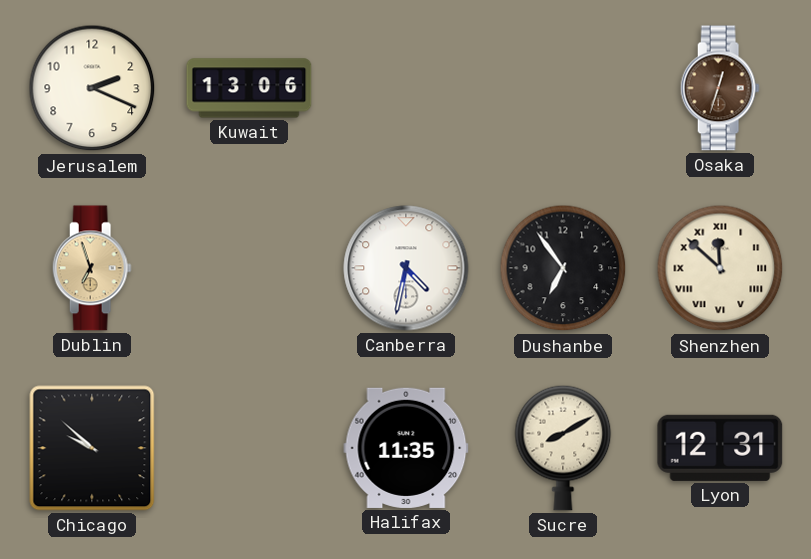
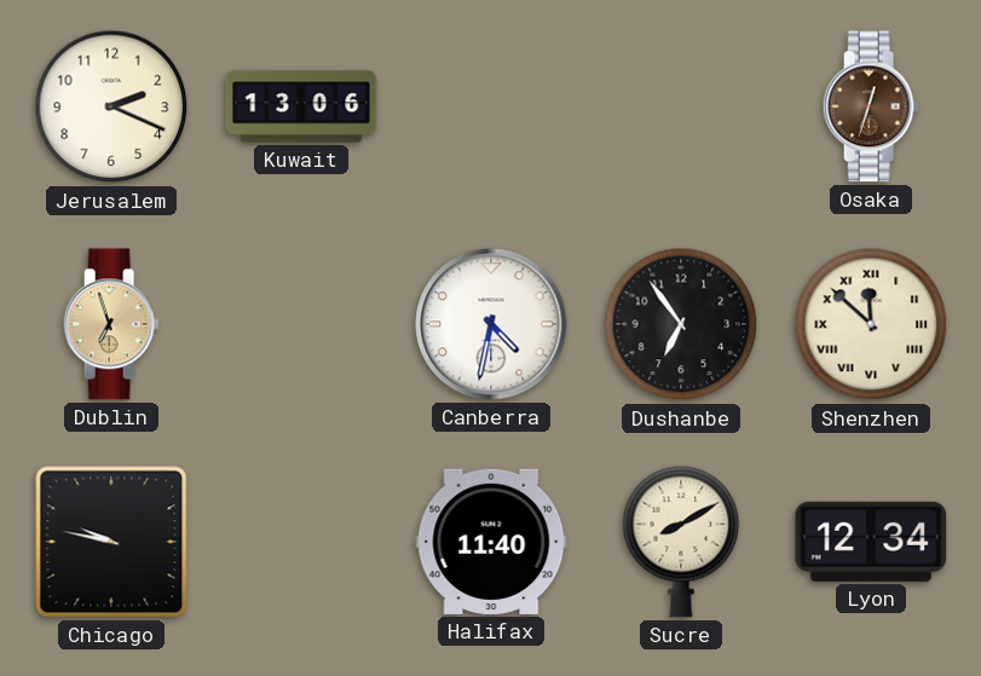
Chicago: 9:52 -> 9:47 (111, 542)
Halifax: 11:35 -> 11:40 (491, 542)
Lyon: 12:31 -> 12:34 (871, 542)
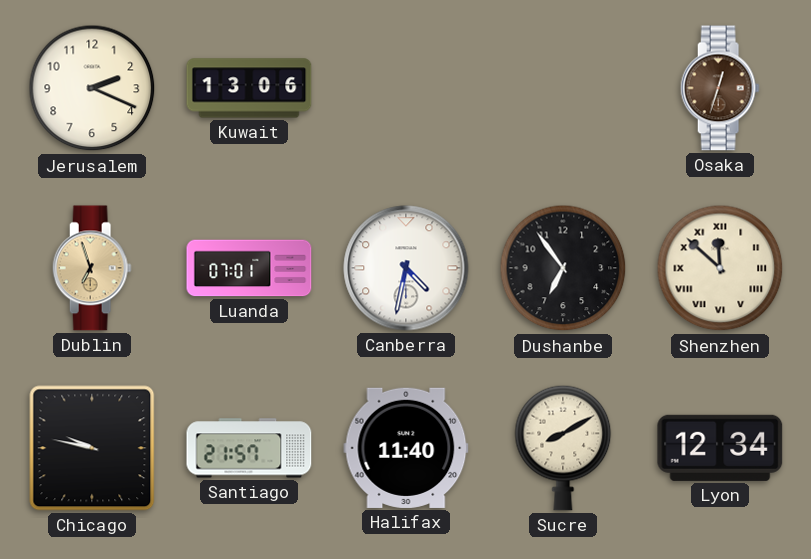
Luanda: none -> 07:01 (249, 268)
Santiago: none -> 21:57 (249, 448)
